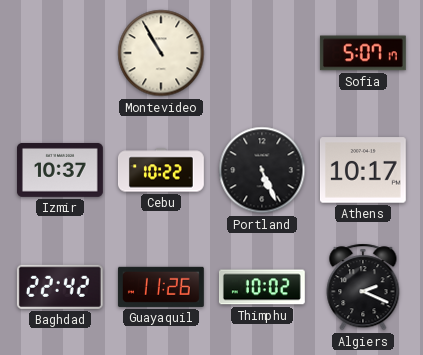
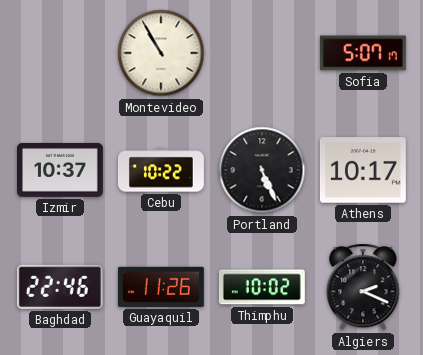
Baghdad: 22:42 -> 22:46 (60, 287)
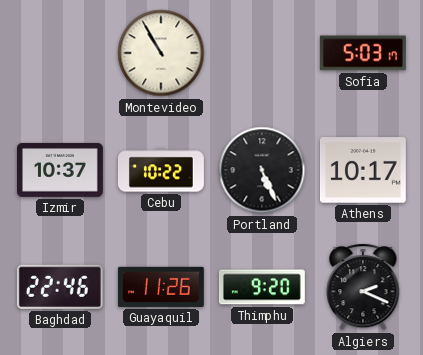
Sofia: 5:07 -> 5:03 (363, 53)
Thimphu: 10:02 -> 9:20 (262, 287)
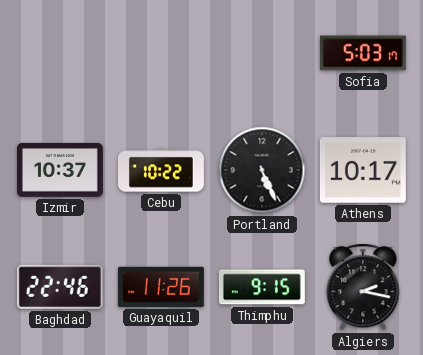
Montevideo: 10:55 -> none (161, 53)
Thimphu: 9:20 -> 9:15 (262, 287)
Algiers: 2:19 -> 2:17 (363, 287)
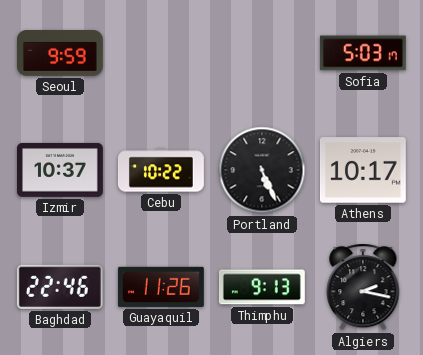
Seoul: none -> 9:59 (60, 54)
Thimphu: 9:15 -> 9:13 (262, 287)
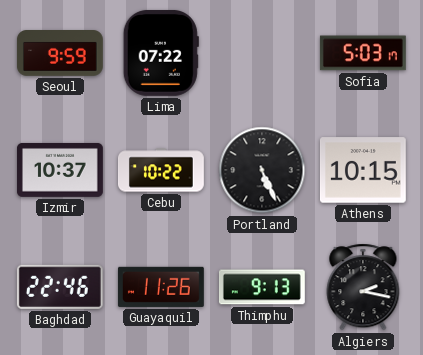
Lima: none -> 07:22 (161, 53)
Athens: 10:17 -> 10:15 (363, 170)
